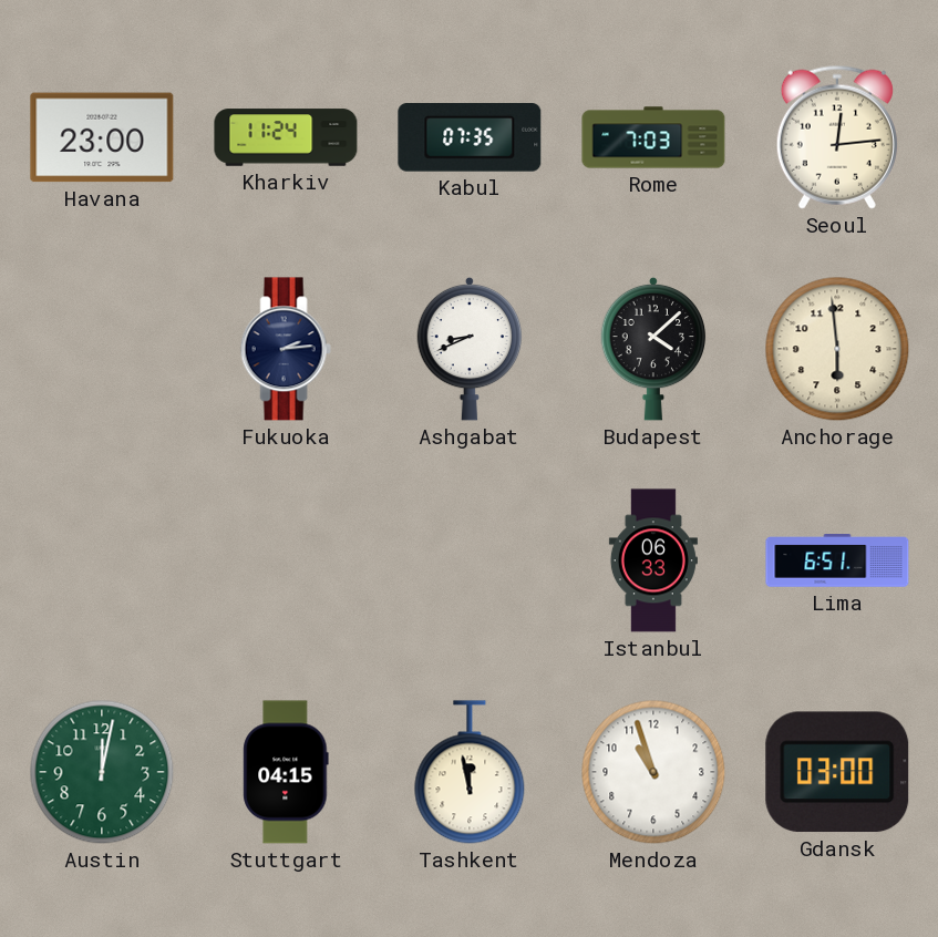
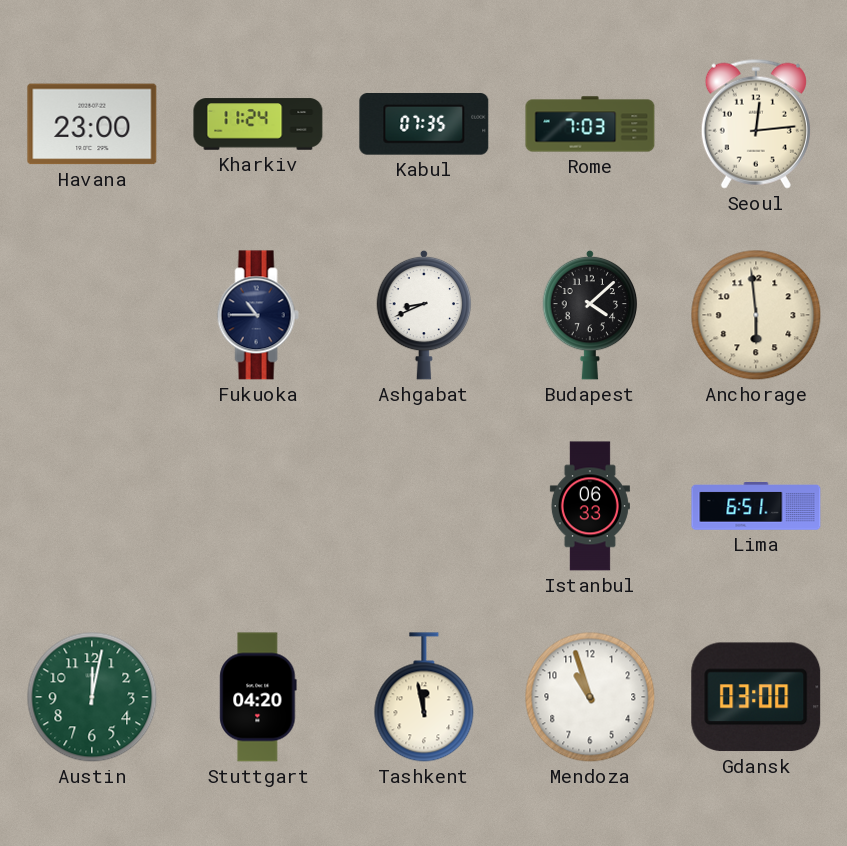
Fukuoka: 2:14 -> 10:45 (258, 315)
Stuttgart: 04:15 -> 04:20 (258, 697)
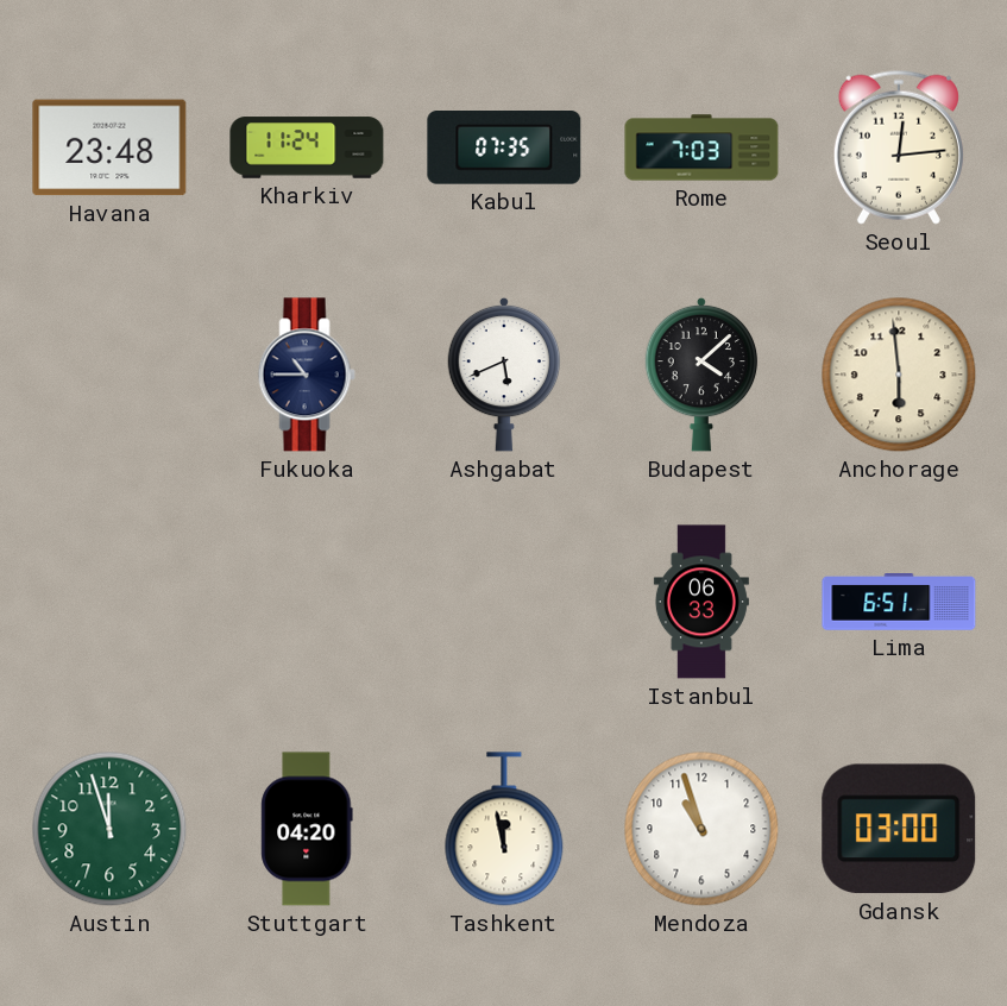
Havana: 23:00 -> 23:48 (109, 147)
Ashgabat: 8:41 -> 5:41 (504, 375)
Austin: 12:02 -> 11:57 (109, 829)
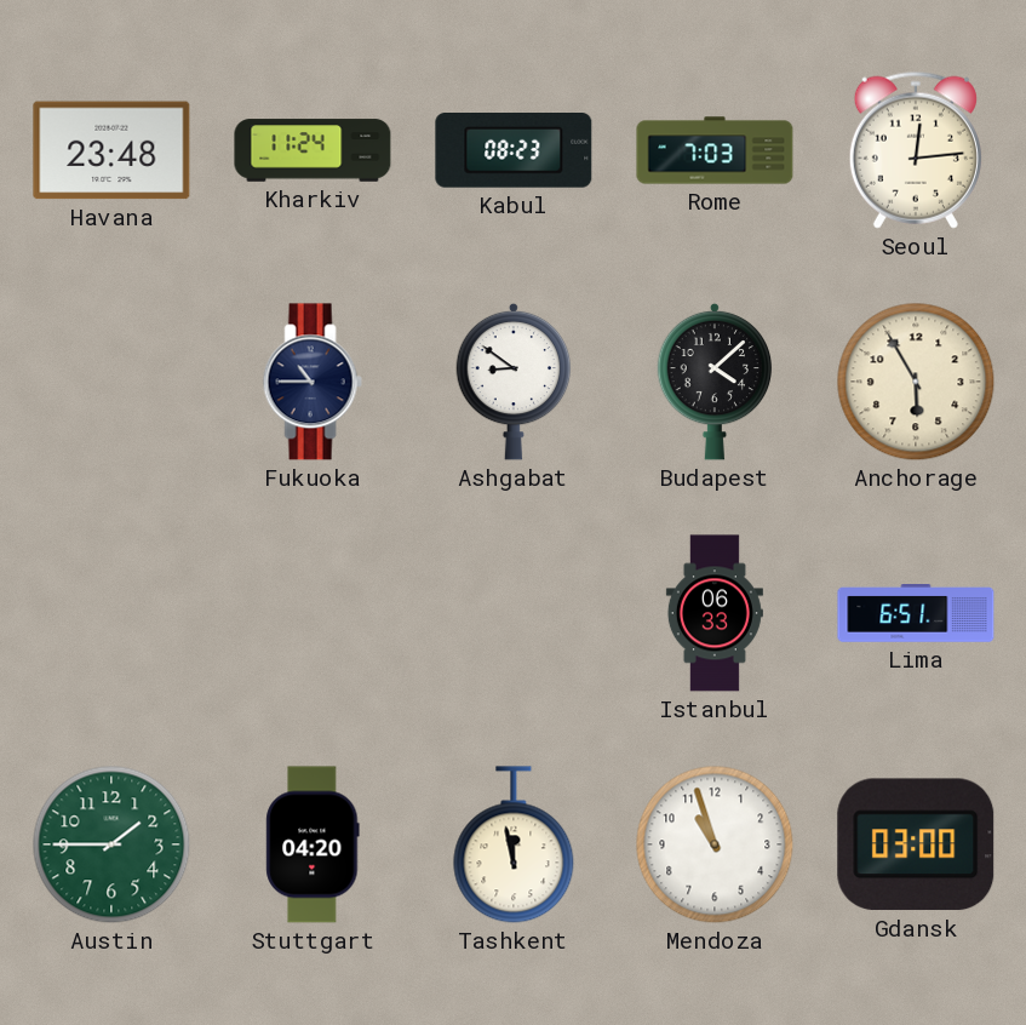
Kabul: 07:35 -> 08:23 (514, 151)
Ashgabat: 5:41 -> 8:51 (514, 382)
Anchorage: 5:59 -> 5:55 (916, 382)
Austin: 11:57 -> 1:45 (111, 844)
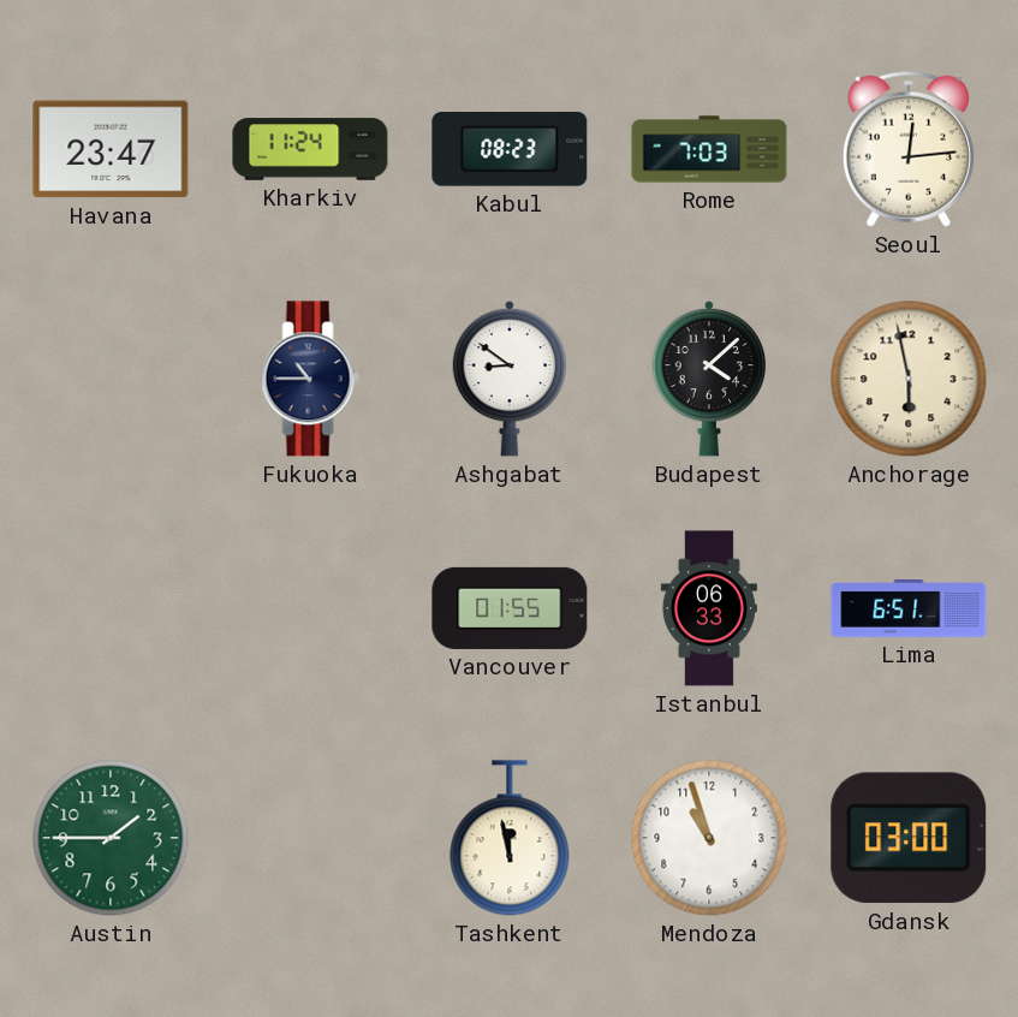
Havana: 23:48 -> 23:47 (111, 149)
Anchorage: 5:55 -> 5:58 (909, 379)
Vancouver: none -> 01:55 (510, 608)
Stuttgart: 04:20 -> none (313, 844)
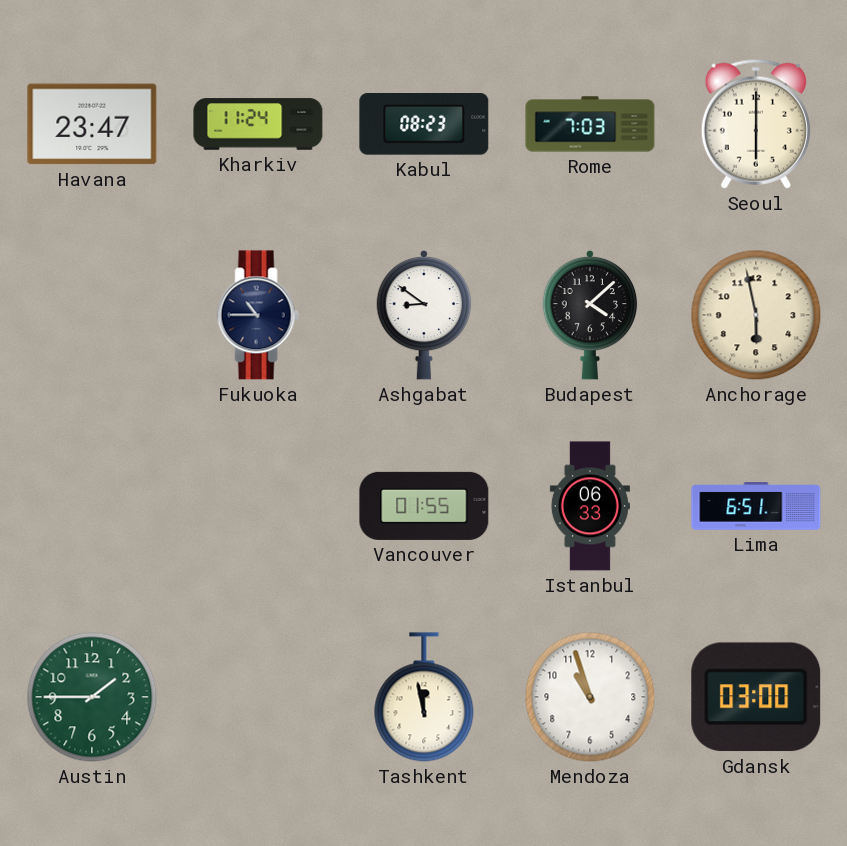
Seoul: 12:14 -> 6:00 (756, 124)
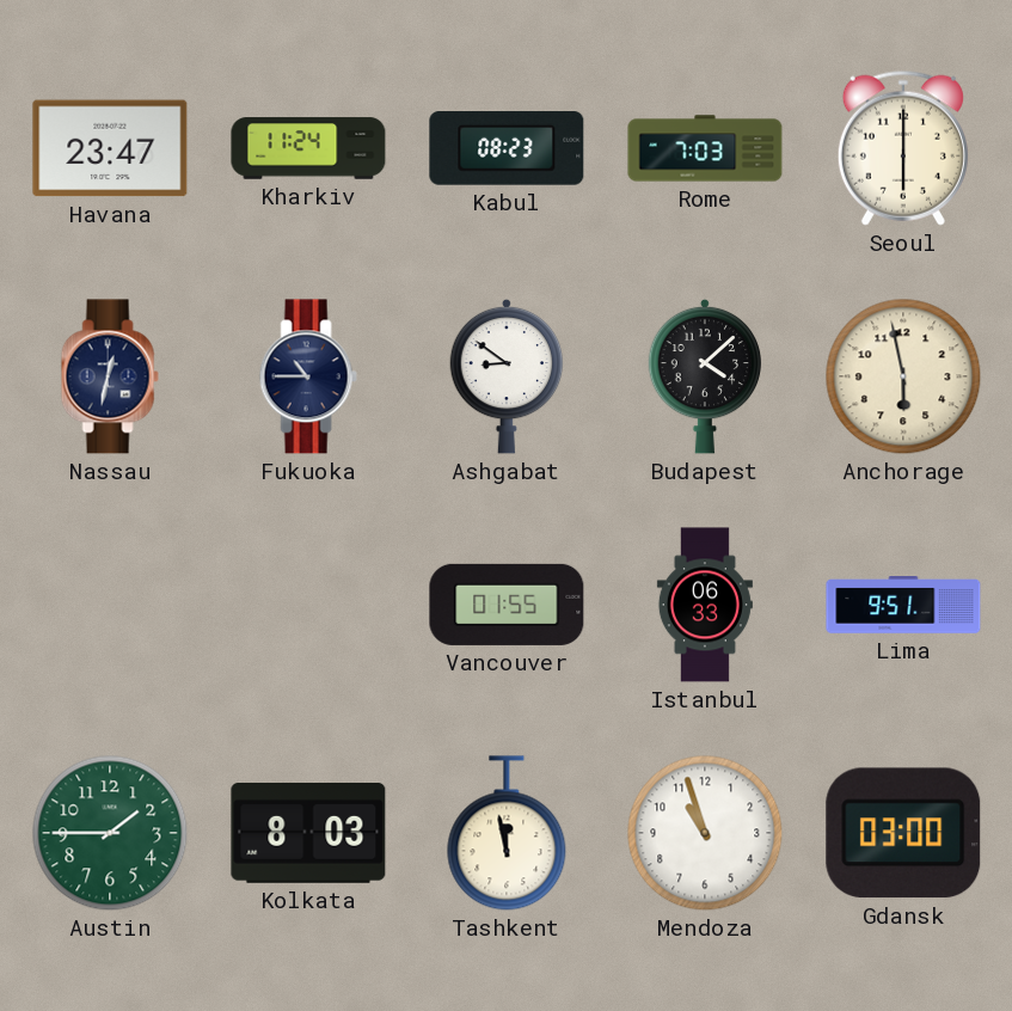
Nassau: none -> 12:32 (110, 376)
Lima: 6:51 -> 9:51 (903, 606)
Kolkata: none -> 8:03 (308, 834)
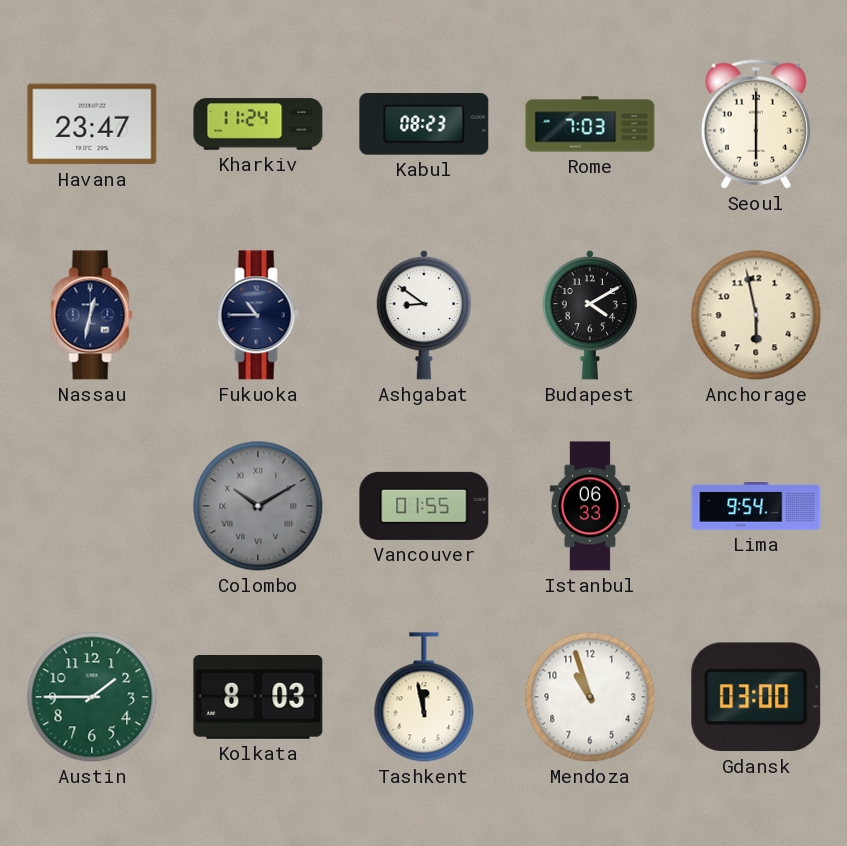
Budapest: 4:08 -> 4:10 (590, 315)
Colombo: none -> 10:10 (258, 506)
Lima: 9:51 -> 9:54 (756, 507)
